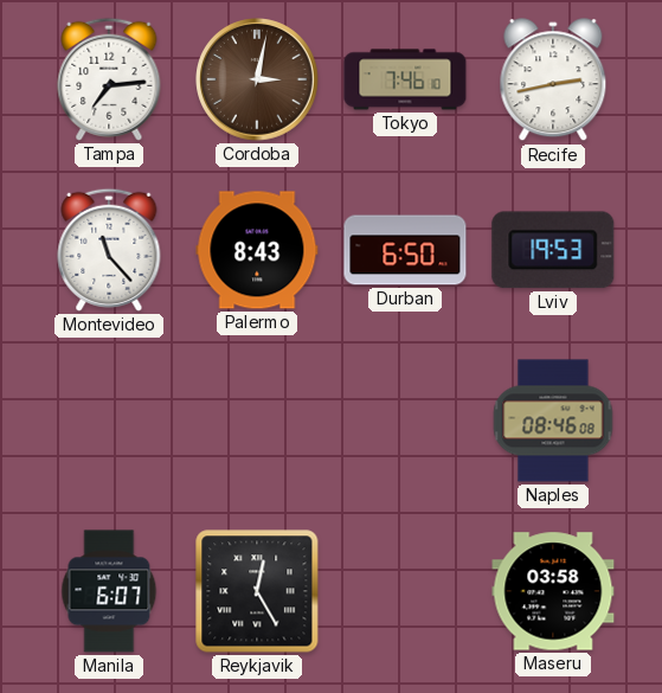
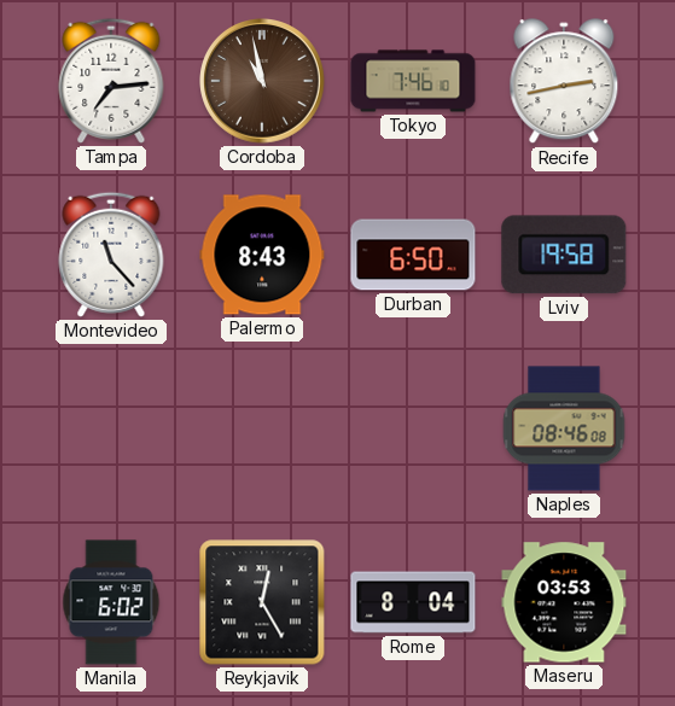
Cordoba: 3:02 -> 10:58 (262, 81)
Lviv: 19:53 -> 19:58 (564, 255)
Manila: 6:07 -> 6:02 (111, 602)
Rome: none -> 8:04 (413, 602)
Maseru: 03:58 -> 03:53 (564, 602)
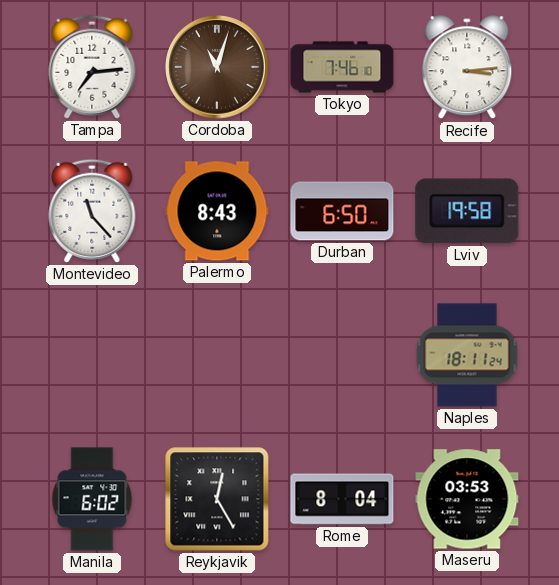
Cordoba: 10:58 -> 11:03 (217, 67)
Recife: 2:43 -> 3:14 (467, 68)
Naples: 08:46 -> 18:11 (467, 355)
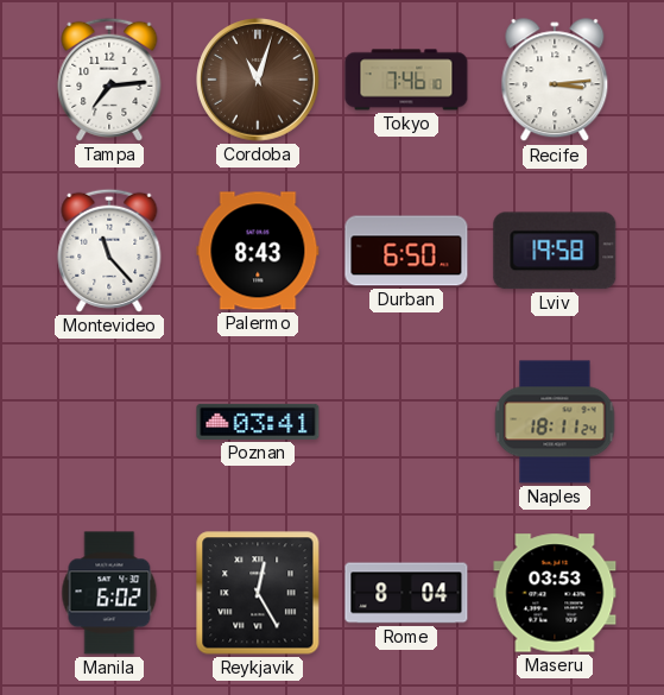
Poznan: none -> 03:41 (258, 422)
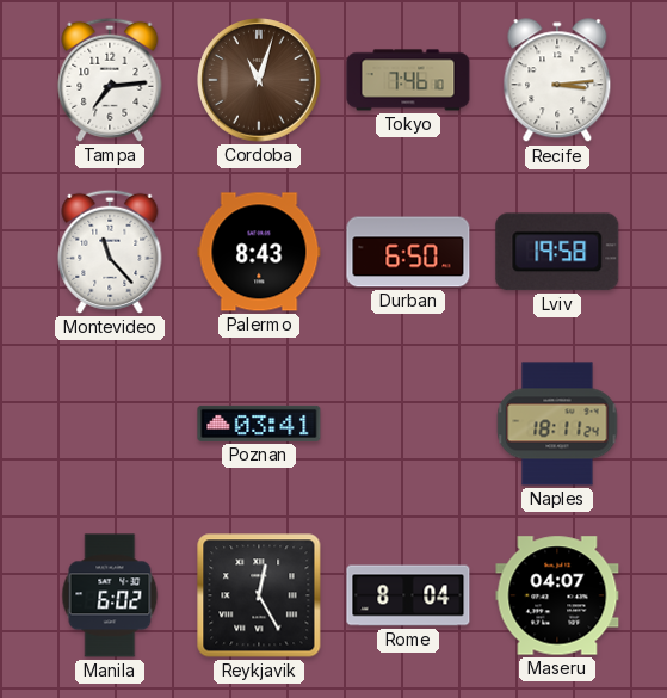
Maseru: 03:53 -> 04:07 (557, 595)
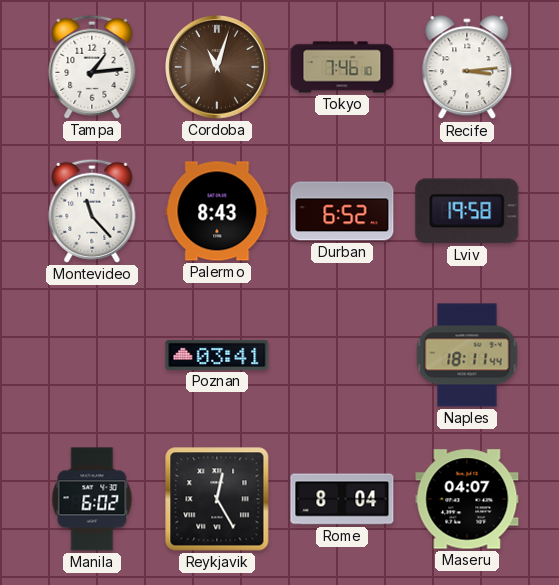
Tampa: 7:14 -> 1:14 (92, 67)
Durban: 6:50 -> 6:52 (342, 211)
Naples: 18:11:24 -> 18:11:44 (467, 355)
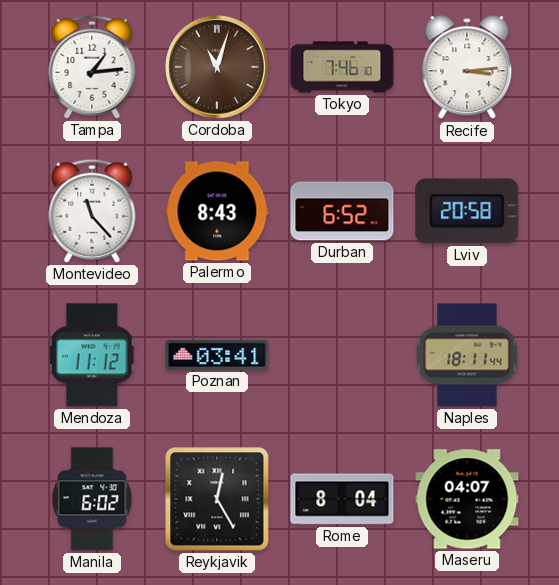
Lviv: 19:58 -> 20:58 (467, 211)
Mendoza: none -> 11:12 (93, 355)
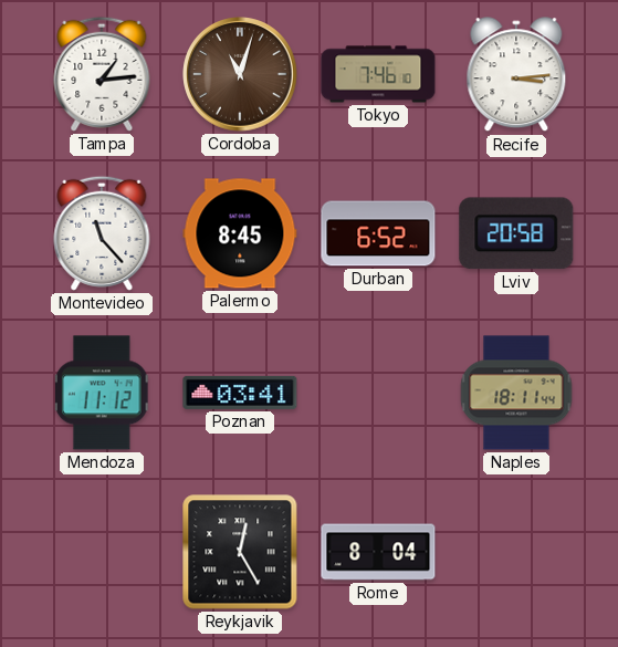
Palermo: 8:43 -> 8:45 (240, 233)
Manila: 6:02 -> none (92, 499)
Maseru: 04:07 -> none (467, 499)
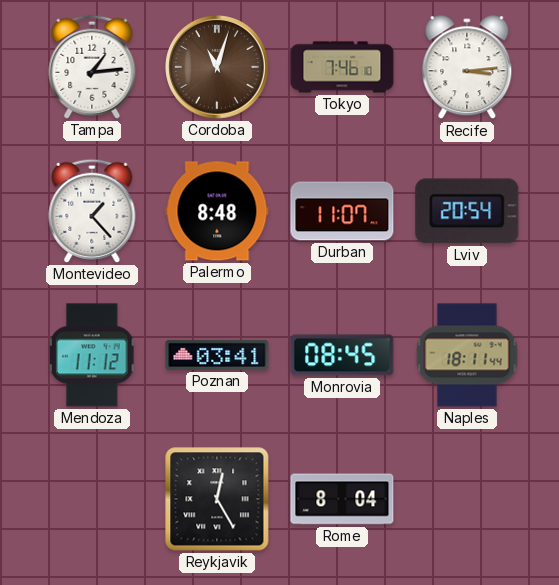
Montevideo: 11:23 -> 1:23 (92, 211)
Palermo: 8:45 -> 8:48 (217, 211)
Durban: 6:52 -> 11:07 (342, 211)
Lviv: 20:58 -> 20:54 (467, 211)
Monrovia: none -> 08:45 (342, 355)
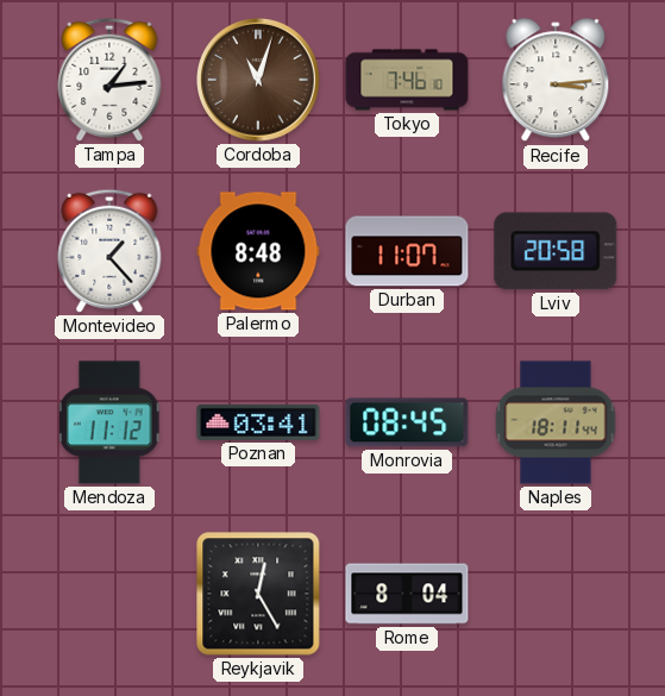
Lviv: 20:54 -> 20:58 (556, 251)
